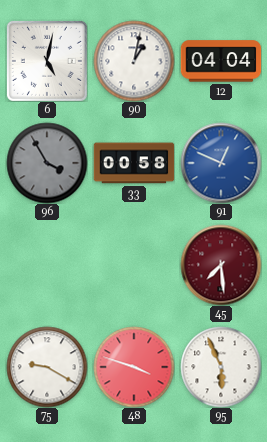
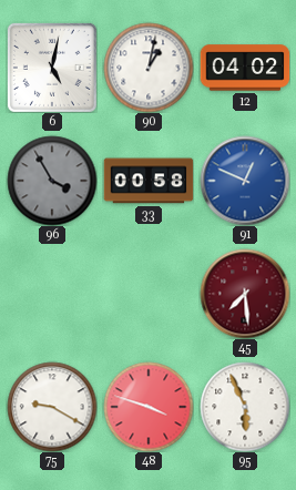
12: 04:04 -> 04:02 (245, 68)
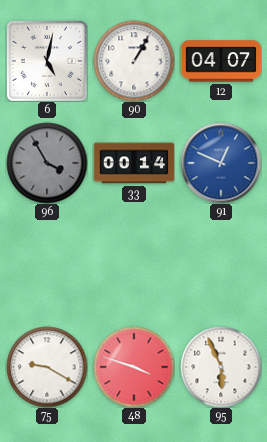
90: 1:02 -> 1:05 (134, 61)
12: 04:02 -> 04:07 (221, 61)
33: 00:58 -> 00:14 (134, 163)
45: 7:29 -> none (245, 294)
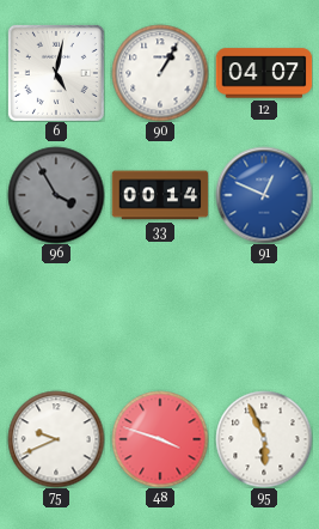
75: 9:20 -> 9:41 (56, 439)
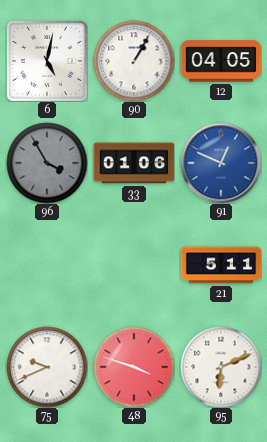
12: 04:07 -> 04:05 (221, 61)
33: 00:14 -> 01:06 (134, 163)
21: none -> 5:11 (221, 265)
95: 5:56 -> 6:11 (221, 367)
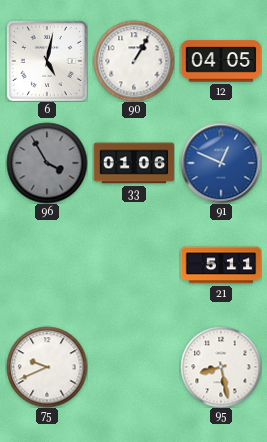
48: 3:48 -> none (134, 367)
95: 6:11 -> 8:28 (221, 367)
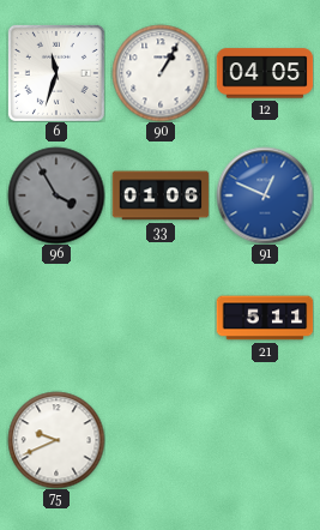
6: 5:02 -> 11:33 (56, 73)
95: 8:28 -> none (221, 367)
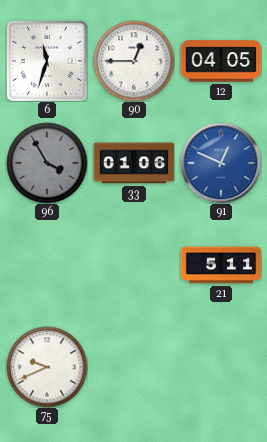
90: 1:05 -> 12:45 (134, 61)
